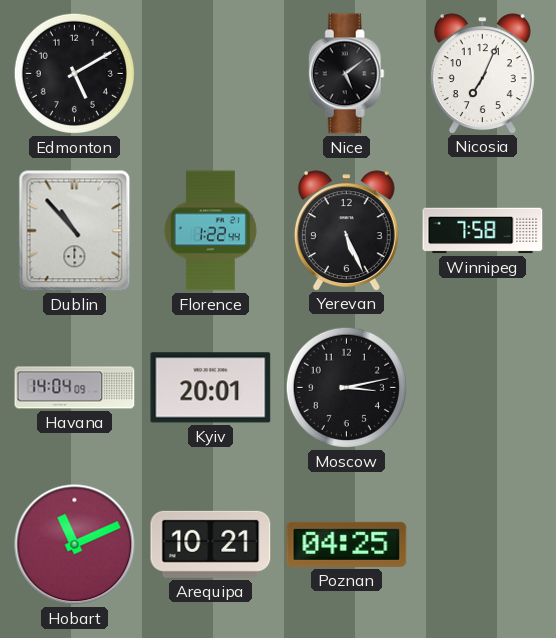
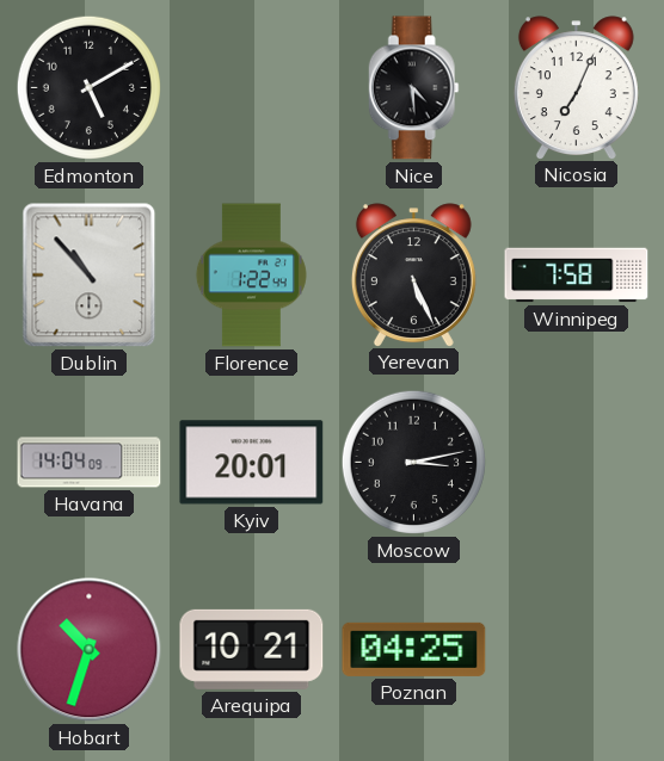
Nice: 5:09 -> 4:29 (413, 88)
Hobart: 11:11 -> 10:33 (90, 650)
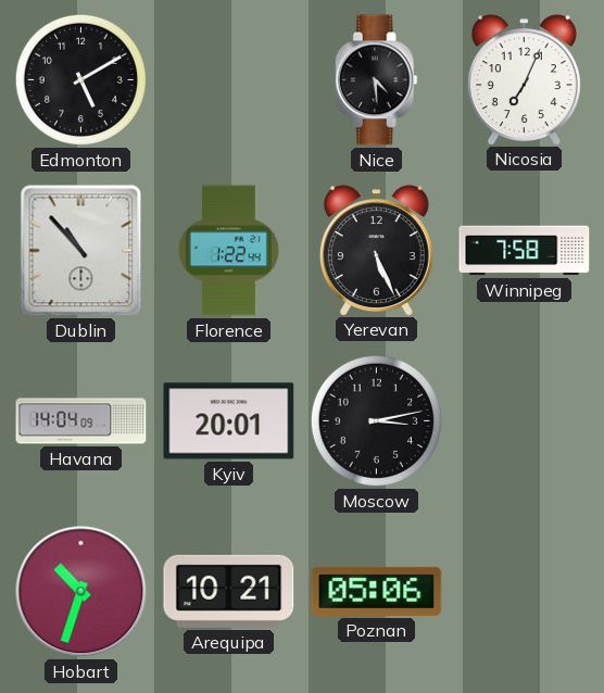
Poznan: 04:25 -> 05:06 (377, 591)
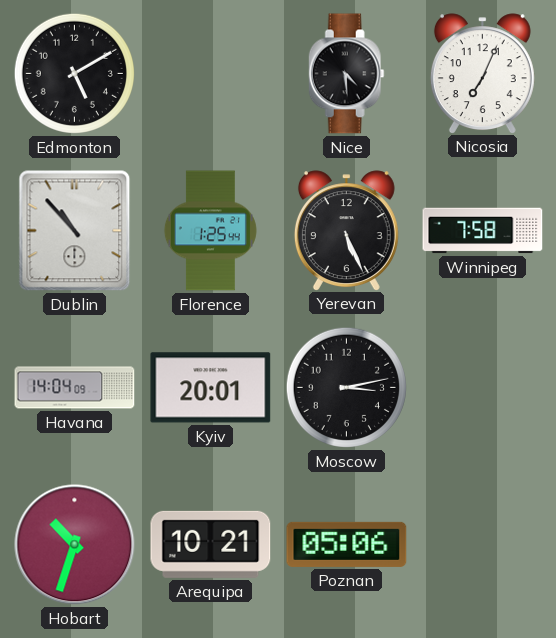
Florence: 1:22 -> 1:25 (210, 231)
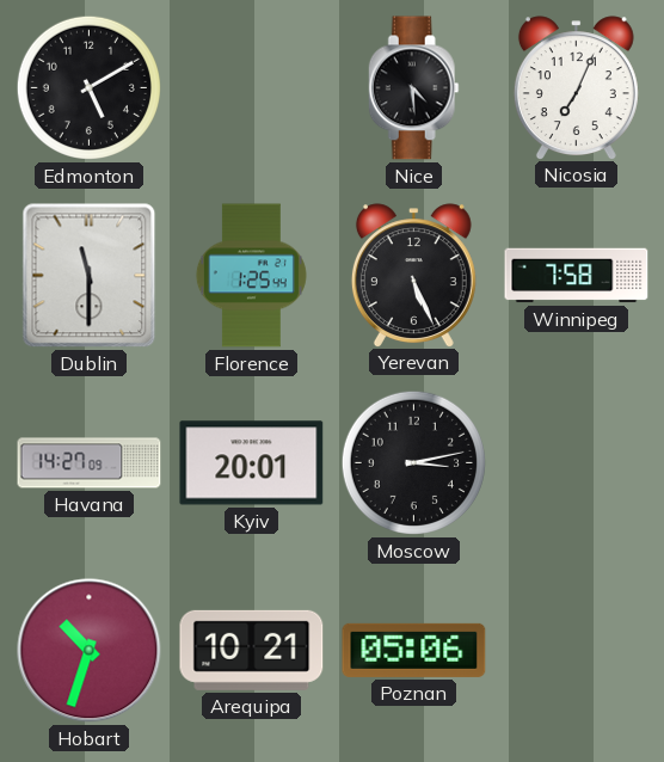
Dublin: 10:53 -> 11:30 (90, 276)
Havana: 14:04 -> 14:27 (90, 463)
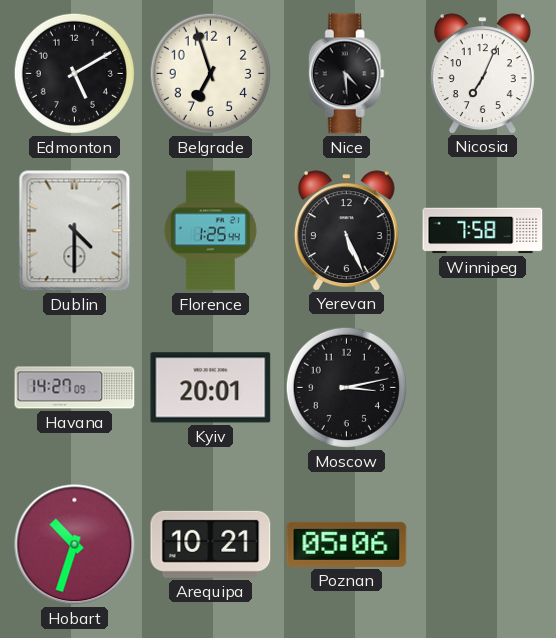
Belgrade: none -> 6:57 (210, 73)
Dublin: 11:30 -> 4:30 (75, 231)
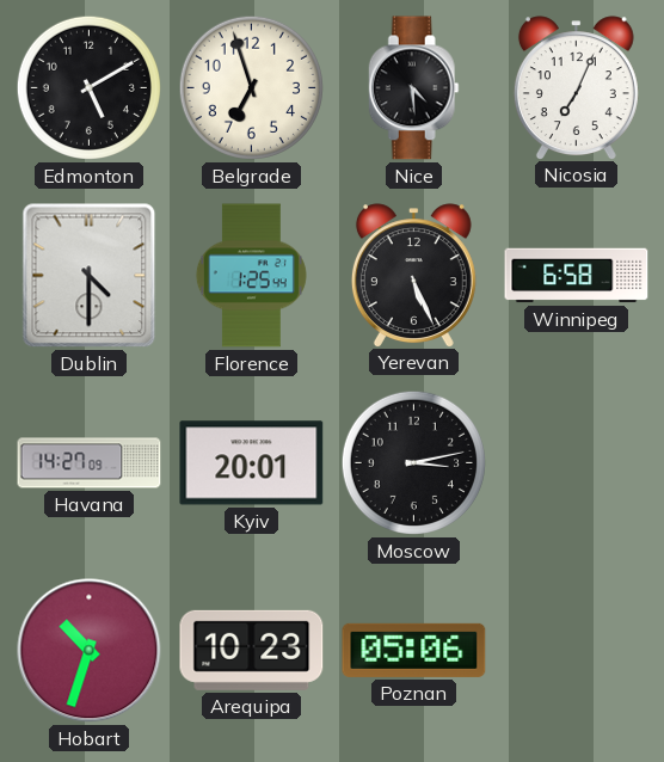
Winnipeg: 7:58 -> 6:58 (577, 276)
Arequipa: 10:21 -> 10:23 (252, 650)
